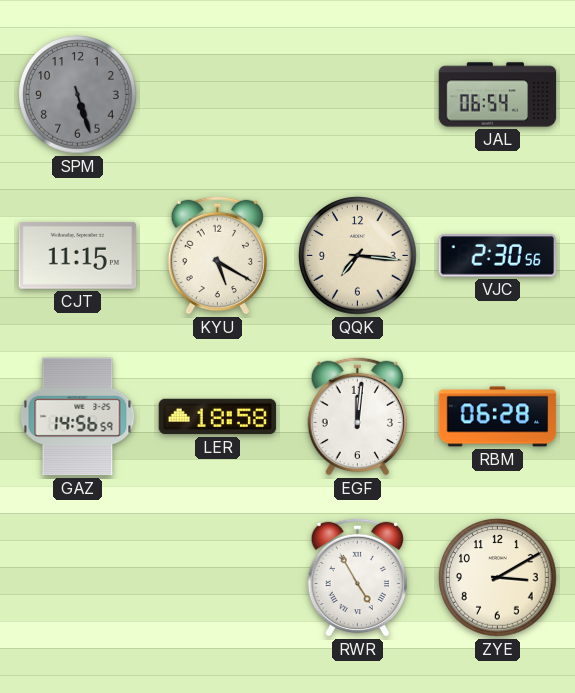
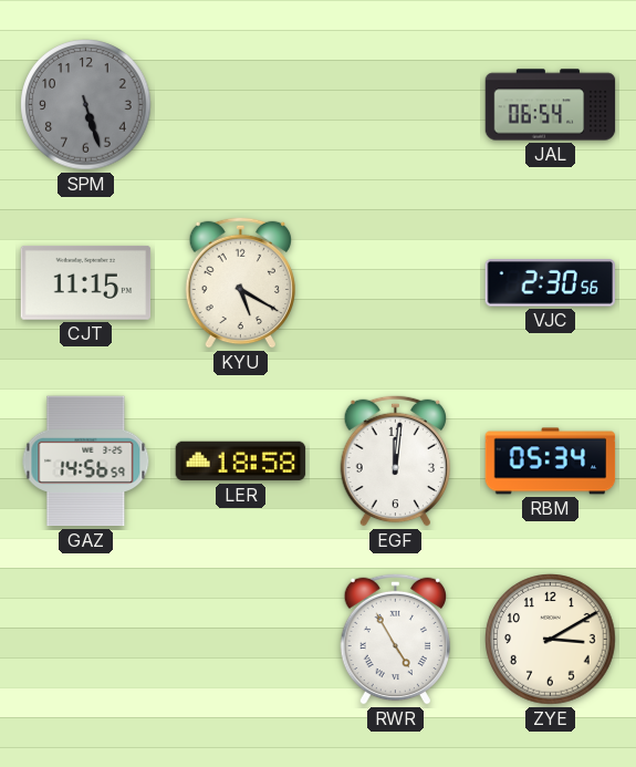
QQK: 7:16 -> none (358, 256)
RBM: 06:28 -> 05:34 (551, 462)
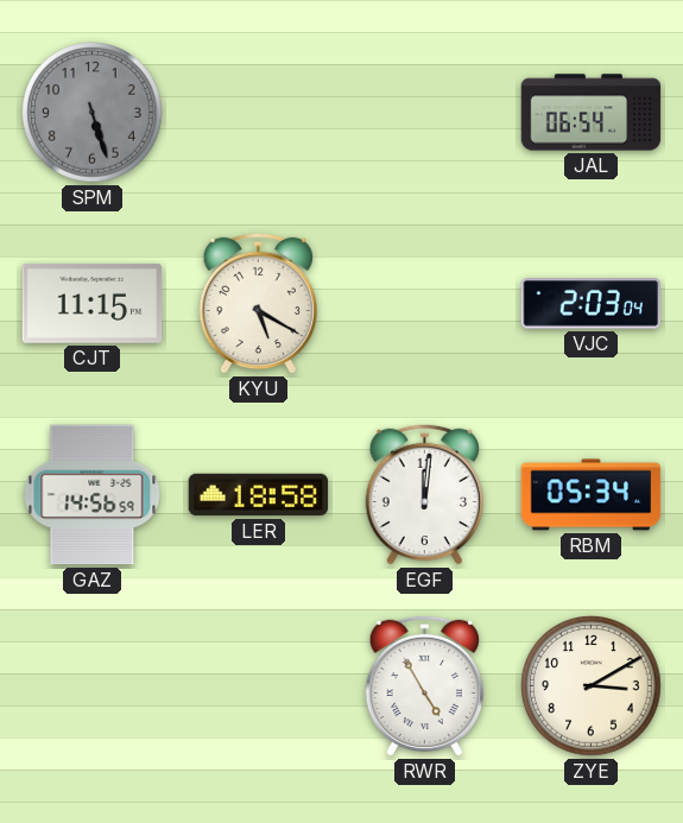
VJC: 2:30 -> 2:03 (590, 304)
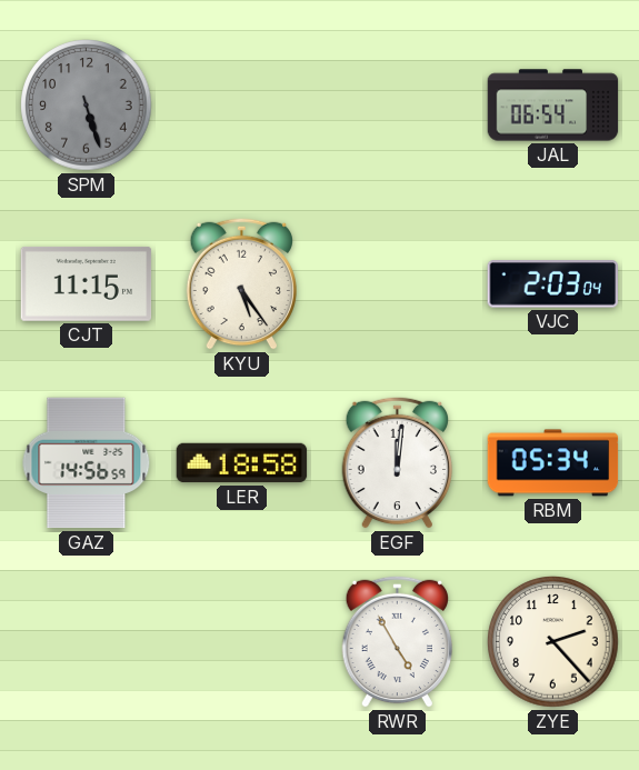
KYU: 5:20 -> 5:24 (241, 283)
ZYE: 3:10 -> 2:23 (553, 642)
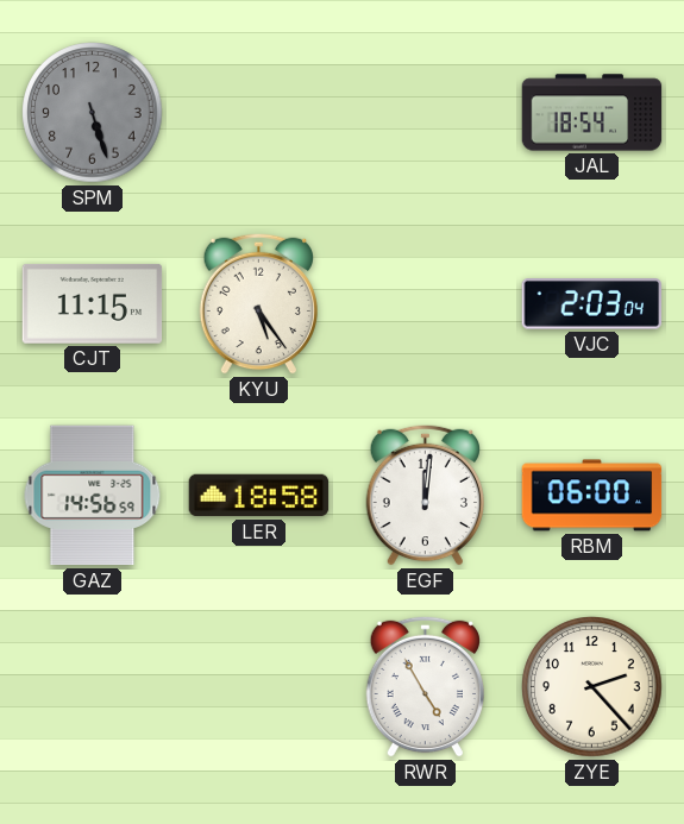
JAL: 06:54 -> 18:54 (592, 113)
RBM: 05:34 -> 06:00 (592, 496)
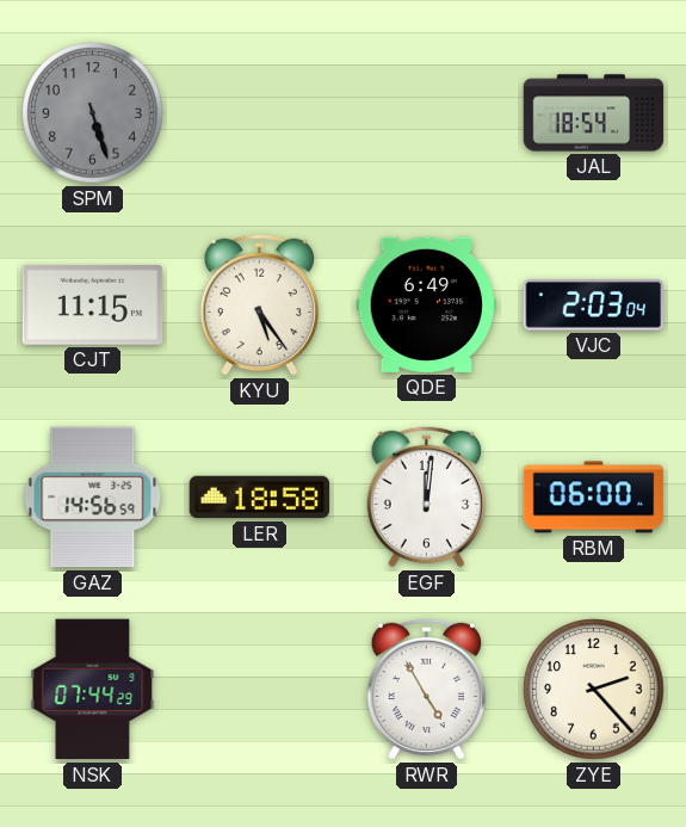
QDE: none -> 6:49 (427, 304)
NSK: none -> 07:44 (93, 690)
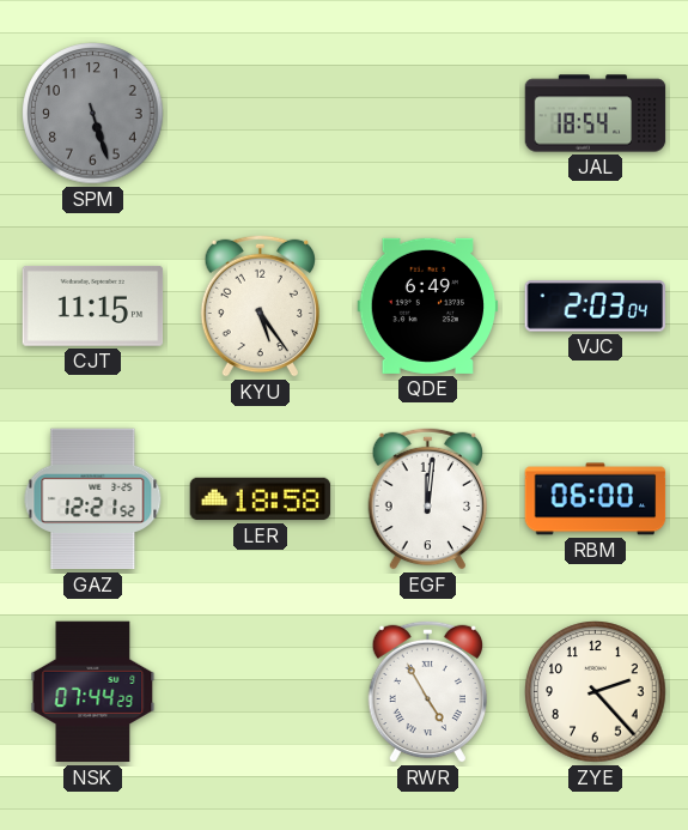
GAZ: 14:56 -> 12:21 (93, 499)
